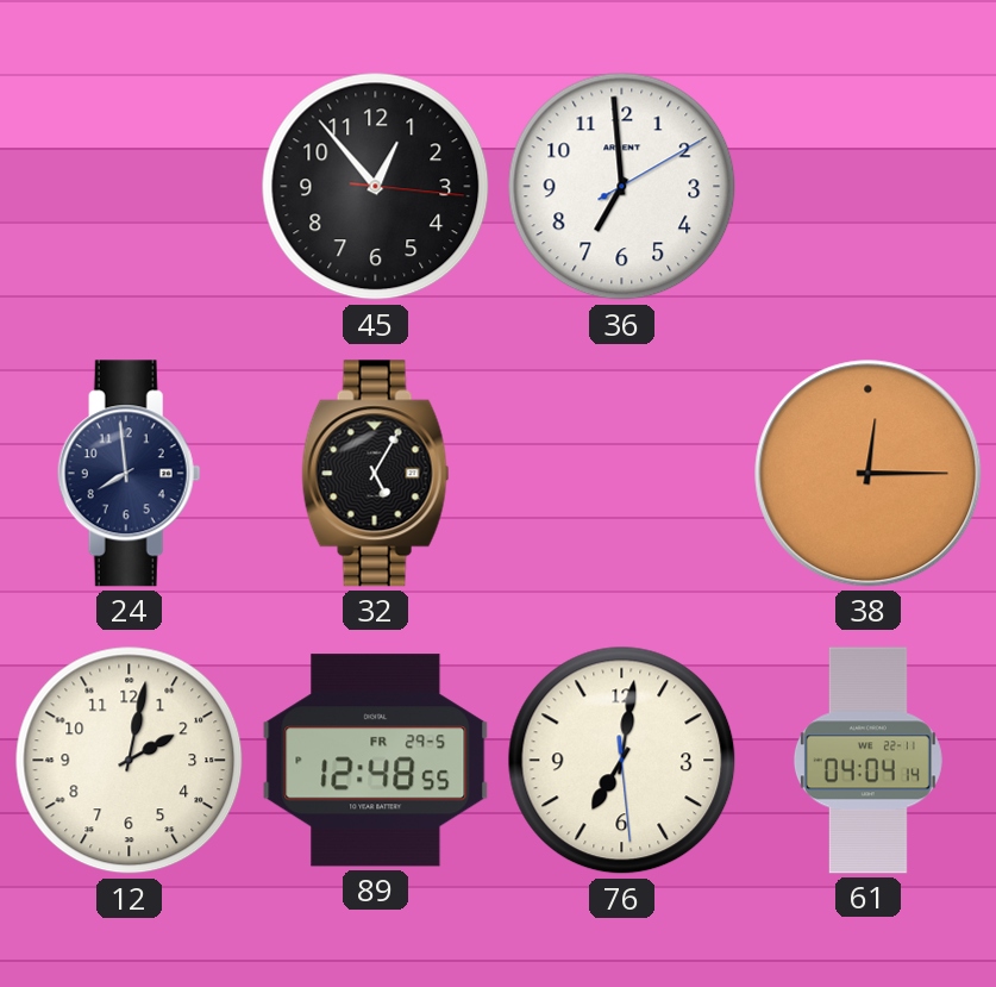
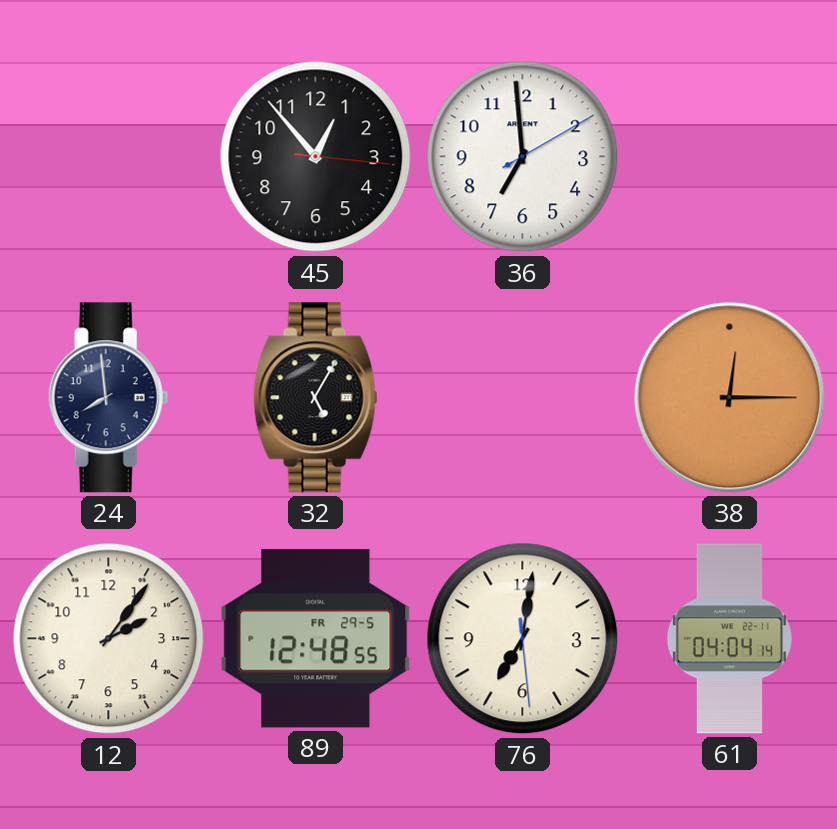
12: 2:02 -> 2:06 (109, 639)
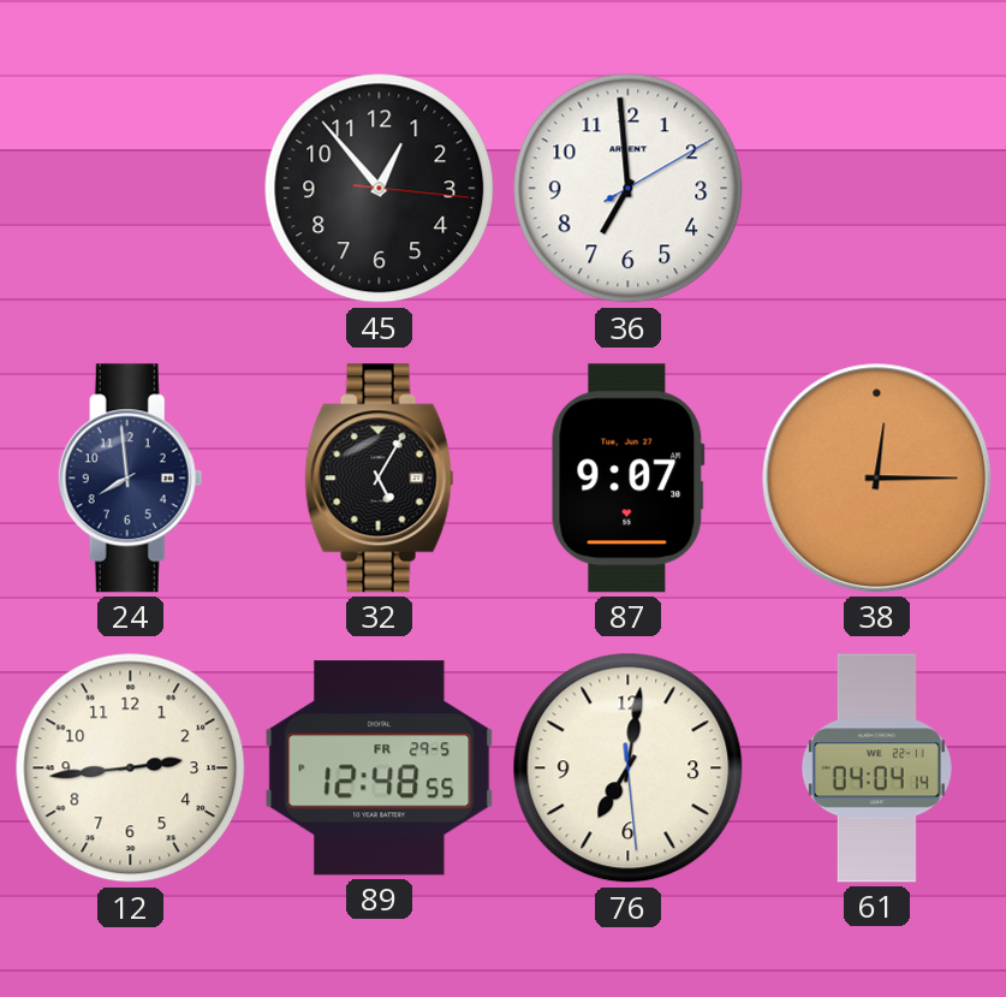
87: none -> 9:07 (627, 479)
12: 2:06 -> 2:44 (131, 768)
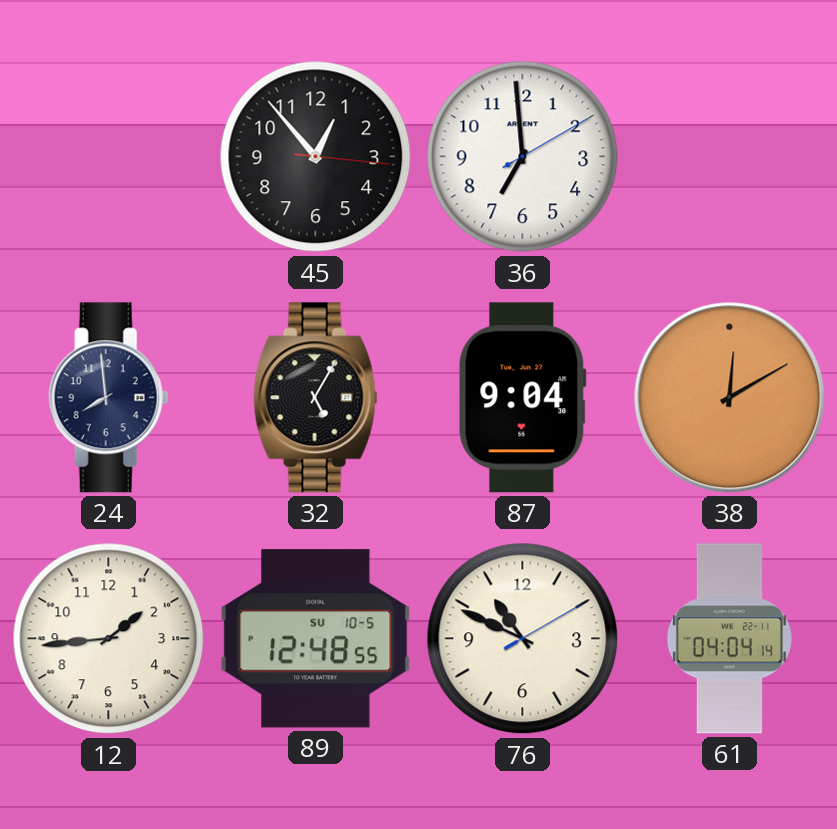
87: 9:07 -> 9:04 (522, 398)
38: 12:15 -> 12:10 (730, 398)
12: 2:44 -> 1:44 (109, 639)
89 date: FR 29-5 -> SU 10-5 (316, 639)
76: 7:01 -> 10:49 (523, 639)
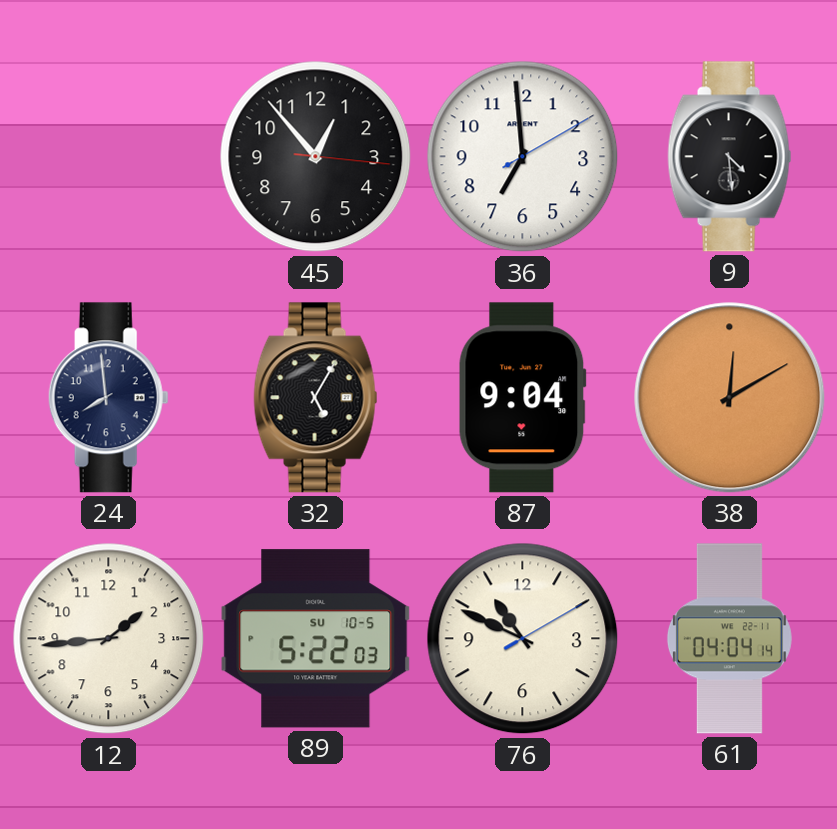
9: none -> 4:29 (730, 157)
89: 12:48 -> 5:22 (316, 639)
